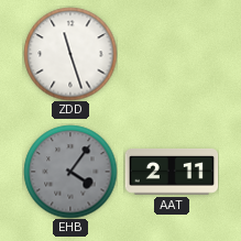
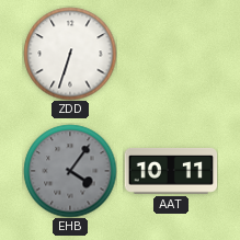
ZDD: 11:27 -> 6:33 (70, 54)
AAT: 2:11 -> 10:11 (171, 172)
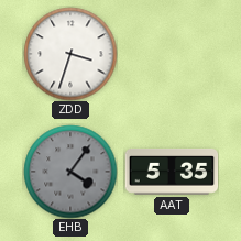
ZDD: 6:33 -> 3:33 (70, 54)
AAT: 10:11 -> 5:35 (172, 173)
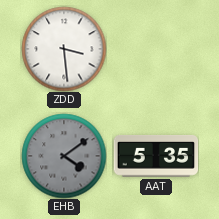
ZDD: 3:33 -> 3:29 (64, 49)
EHB: 4:06 -> 4:09 (64, 156)
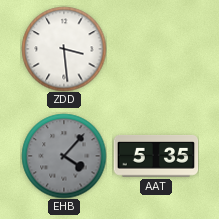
EHB: 4:09 -> 4:07 (64, 156)
